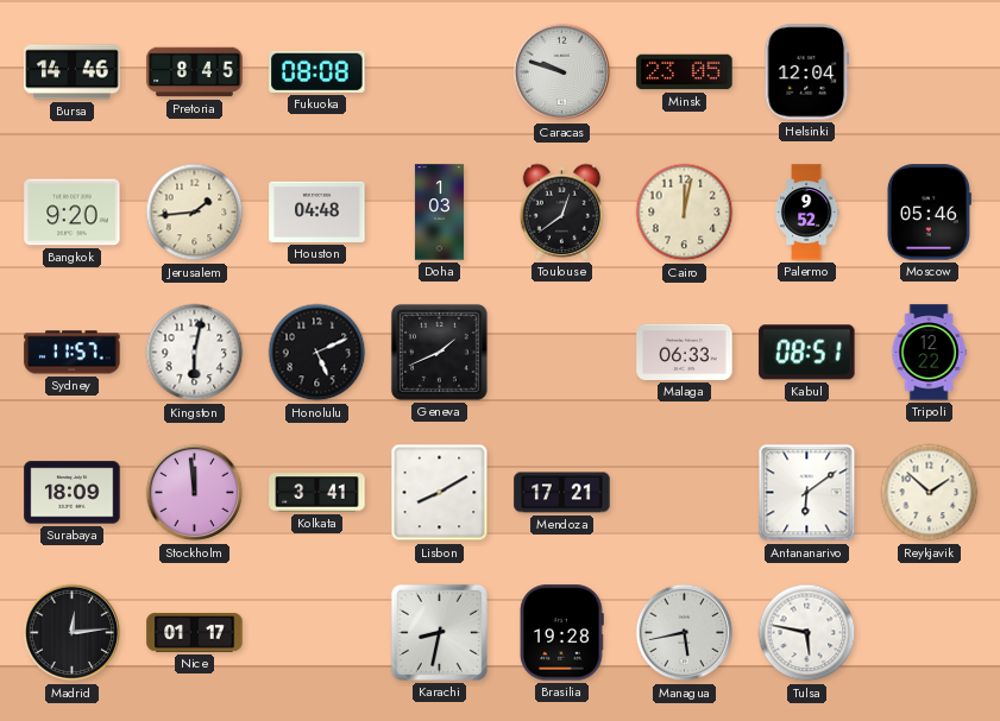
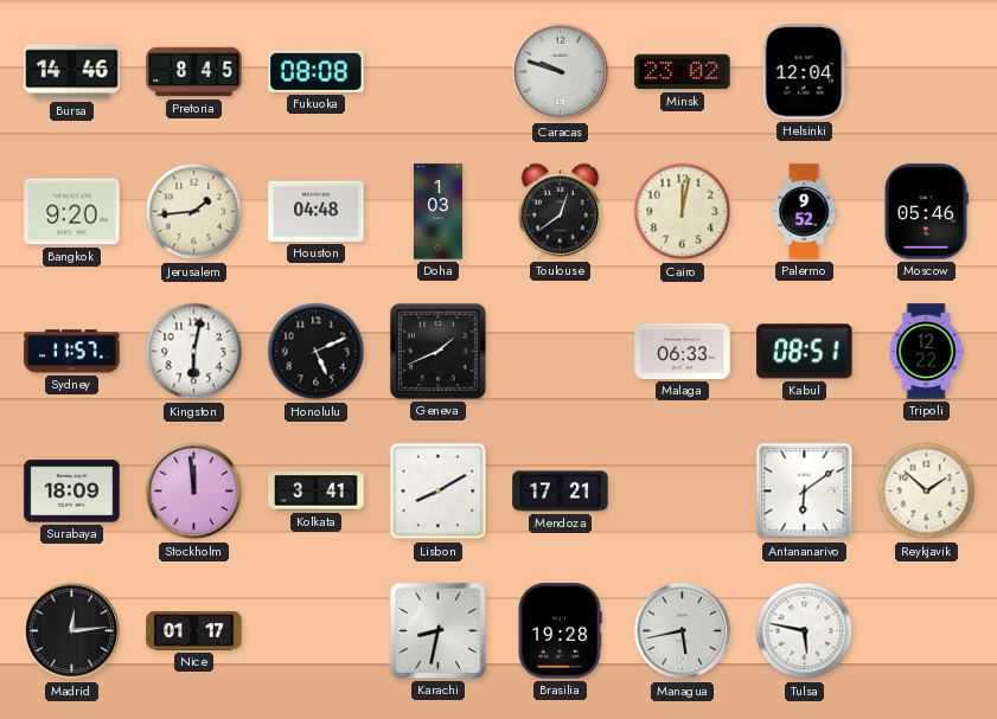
Minsk: 23:05 -> 23:02 (683, 72)
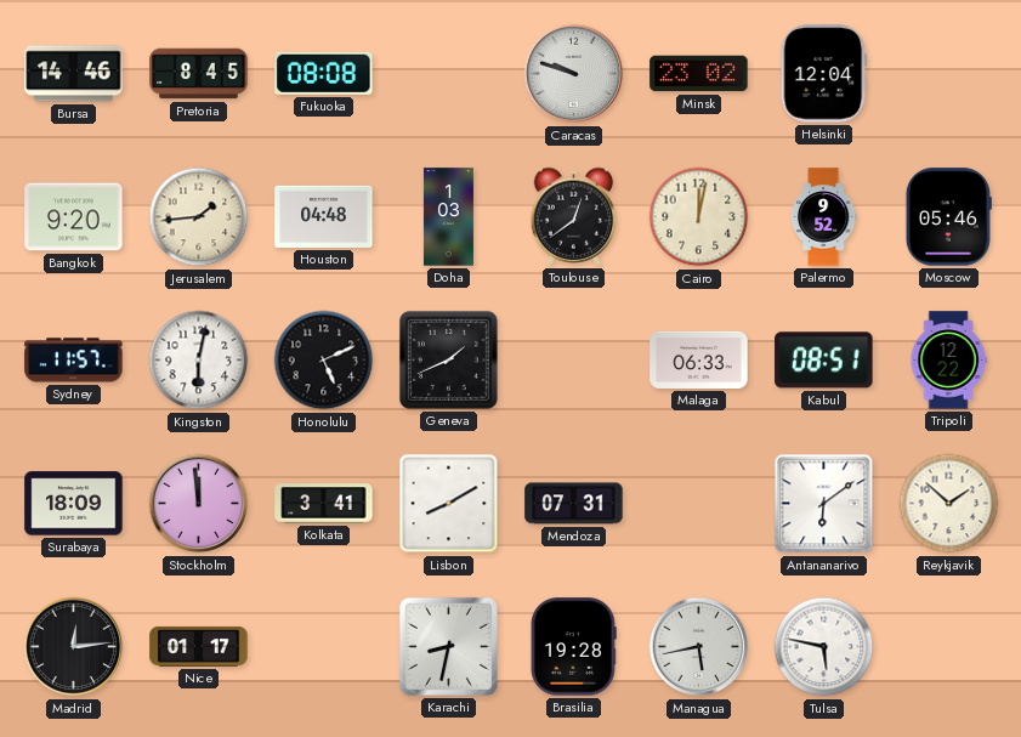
Mendoza: 17:21 -> 07:31 (574, 504)
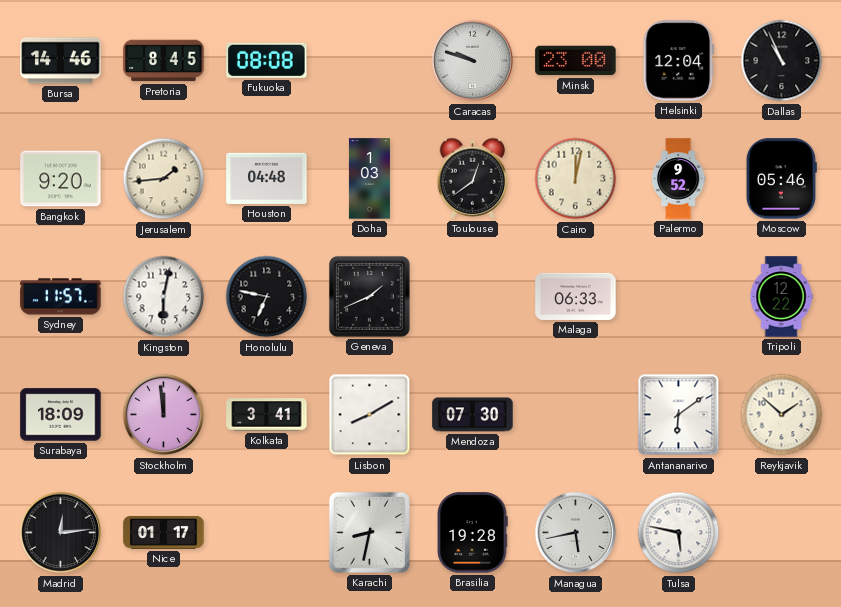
Minsk: 23:02 -> 23:00 (576, 61)
Dallas: none -> 10:56 (782, 61)
Honolulu: 5:11 -> 6:47 (267, 297)
Kabul: 08:51 -> none (824, 361)
Mendoza: 07:31 -> 07:30 (473, 415)
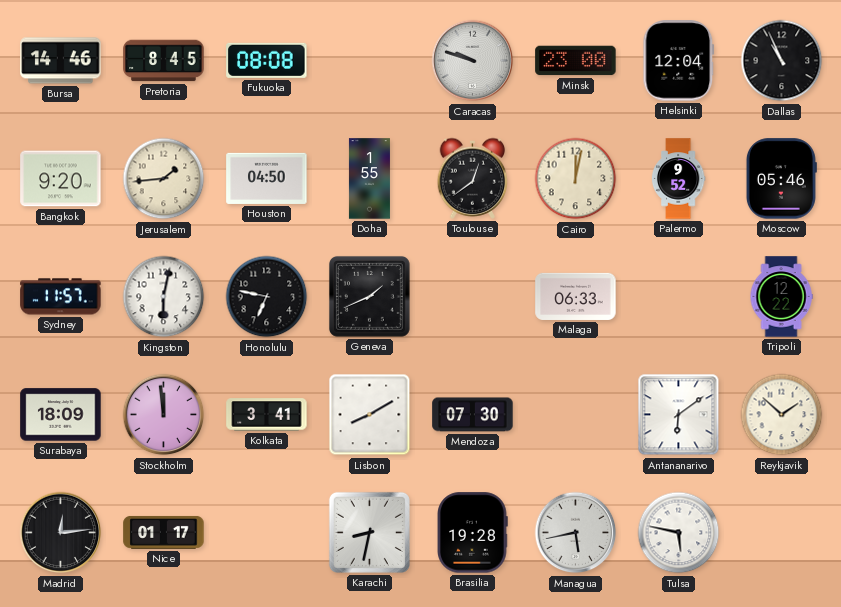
Houston: 04:48 -> 04:50 (267, 178)
Doha: 1:03 -> 1:55 (369, 179)
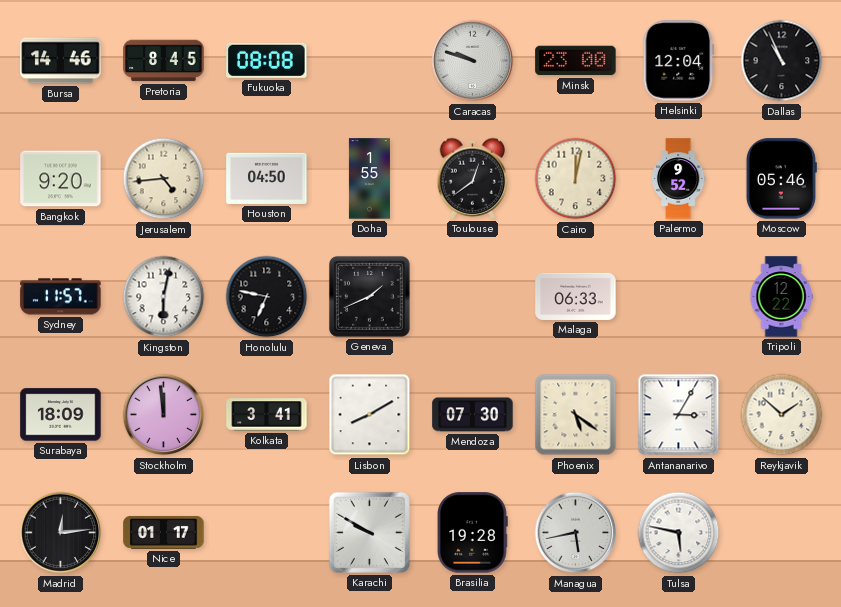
Jerusalem: 1:44 -> 4:44 (164, 179)
Phoenix: none -> 5:21 (576, 415)
Antananarivo: 6:09 -> 3:05 (679, 415)
Karachi: 8:32 -> 9:50 (369, 532)
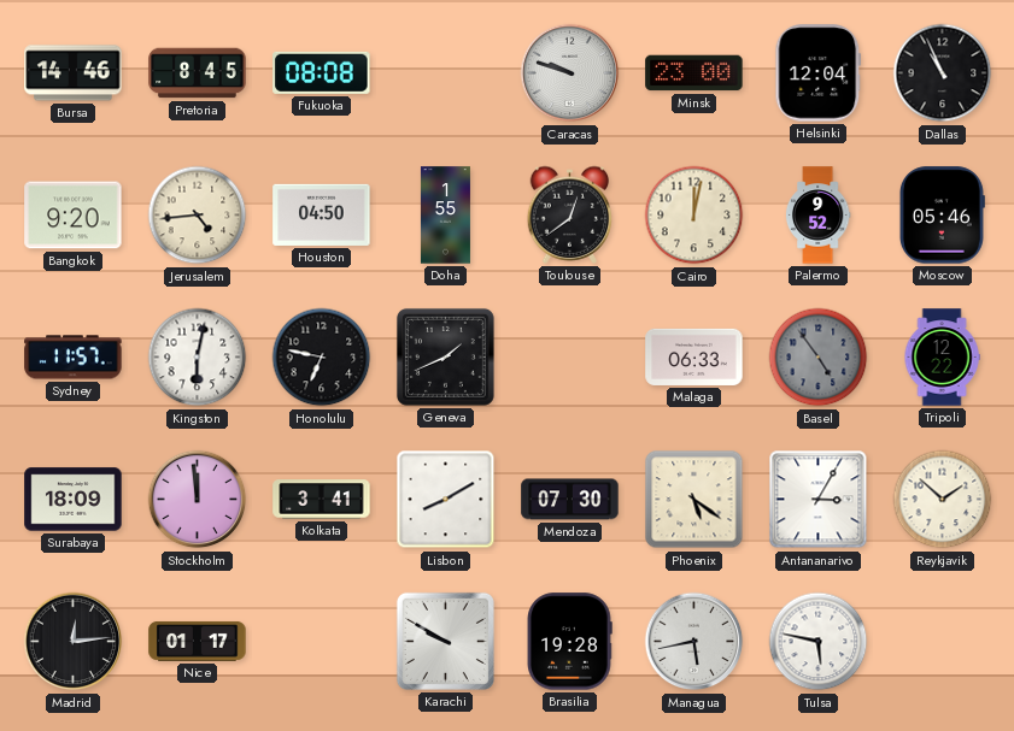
Basel: none -> 4:54 (819, 358)
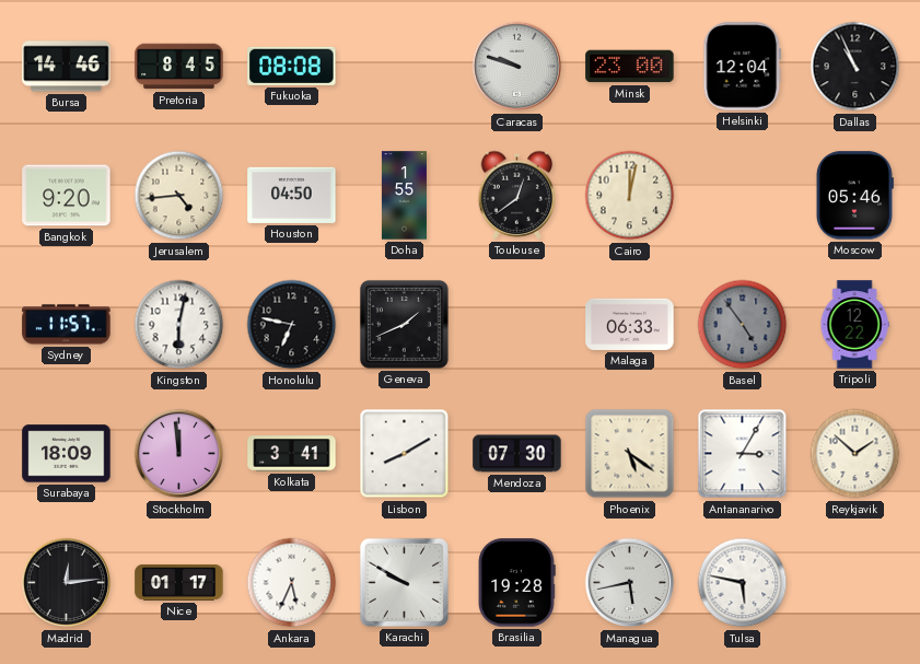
Palermo: 9:52 -> none (817, 216)
Ankara: none -> 5:34 (292, 583)
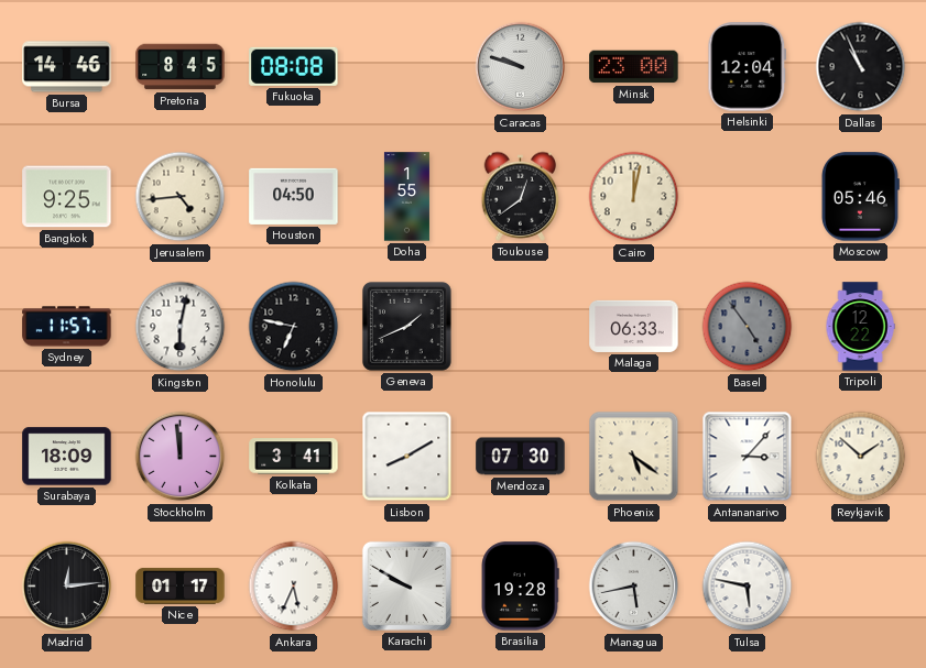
Bangkok: 9:20 -> 9:25 (67, 197)
Antananarivo: 3:05 -> 3:07 (748, 457)
